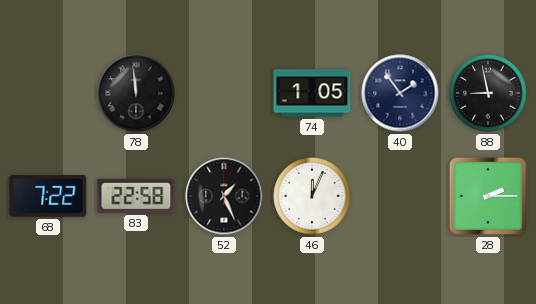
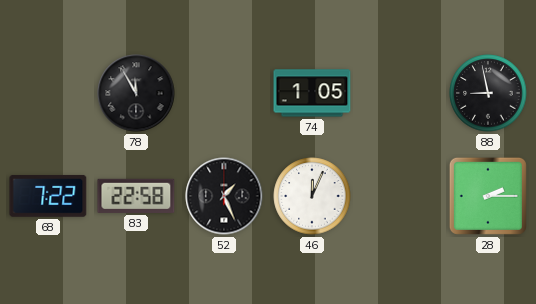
78: 11:59 -> 11:55 (136, 93)
40: 1:54 -> none (400, 93)
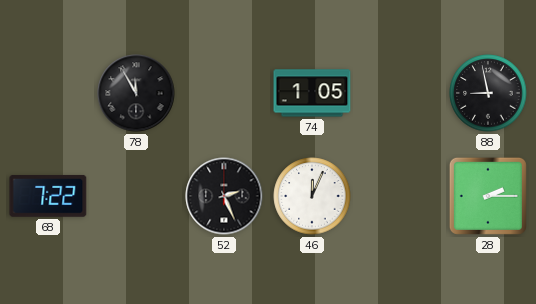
83: 22:58 -> none (136, 196)
52: 1:26 -> 2:26 (224, 196)
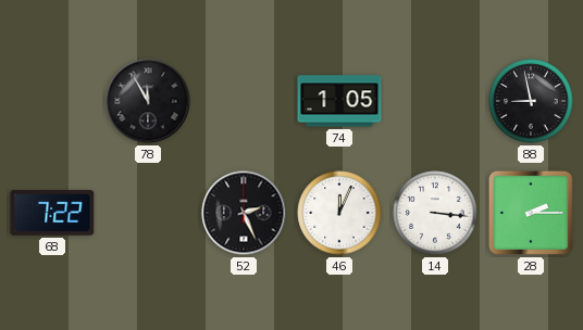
14: none -> 3:16 (435, 213)
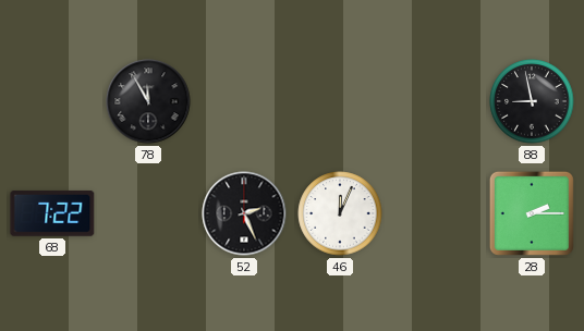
74: 1:05 -> none (339, 101)
14: 3:16 -> none (435, 213)
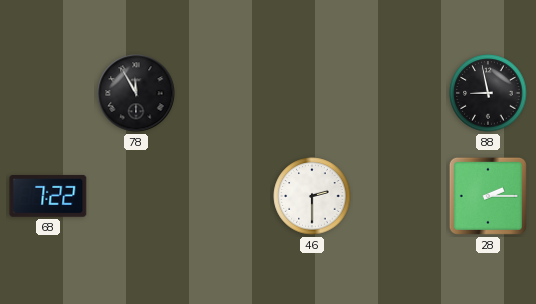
52: 2:26 -> none (244, 213)
46: 12:04 -> 2:30 (312, 196)
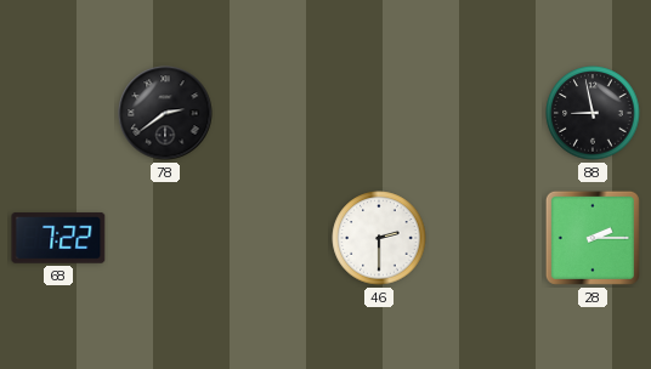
78: 11:55 -> 2:39 (165, 113)
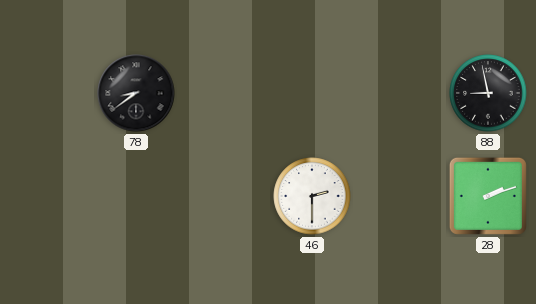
78: 2:39 -> 8:39 (136, 93)
68: 7:22 -> none (58, 238)
28: 2:15 -> 2:12 (488, 196)
